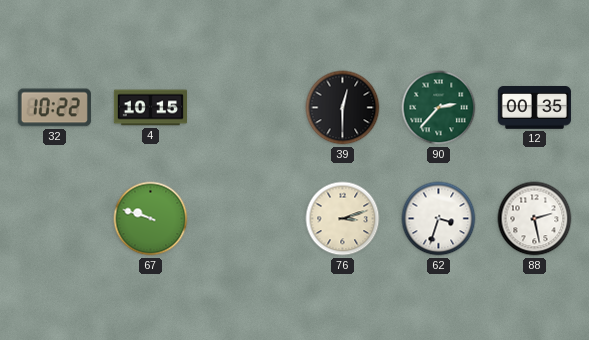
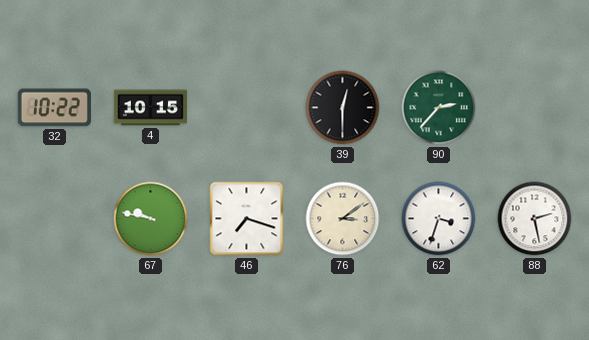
12: 00:35 -> none (534, 108)
67: 9:48 -> 9:47 (151, 219)
46: none -> 7:18 (247, 219)
76: 3:12 -> 3:09 (343, 219)
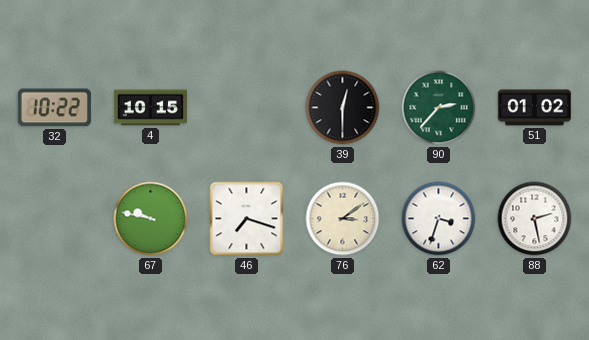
51: none -> 01:02 (534, 108)
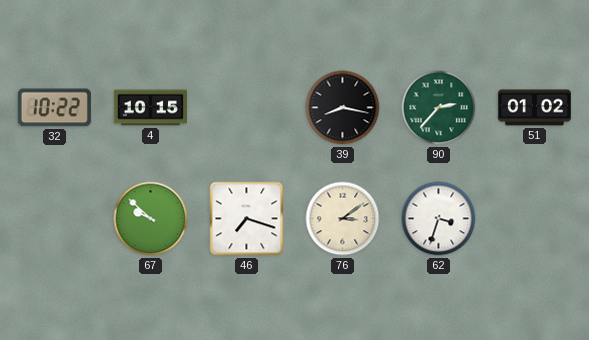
39: 12:30 -> 8:17 (343, 108)
67: 9:47 -> 9:52 (151, 219)
88: 2:28 -> none (535, 219)
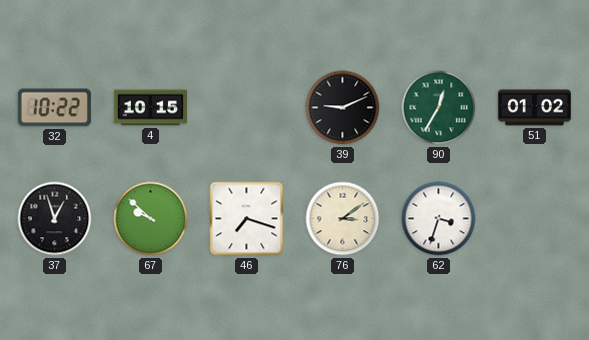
39: 8:17 -> 9:11 (343, 108)
90: 2:37 -> 12:35 (439, 108)
37: none -> 12:57 (55, 219)
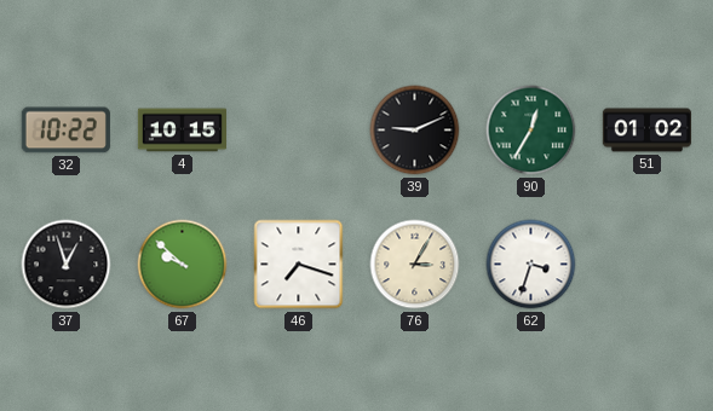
76: 3:09 -> 3:05 (415, 265)
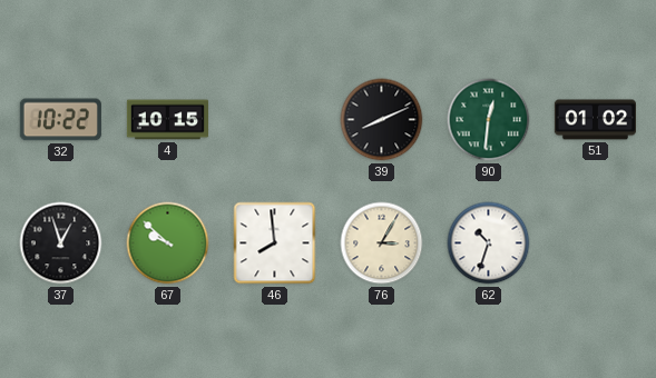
39: 9:11 -> 8:11 (382, 120)
90: 12:35 -> 12:31 (489, 120)
46: 7:18 -> 7:59 (275, 243)
62: 3:33 -> 10:33 (489, 243)
